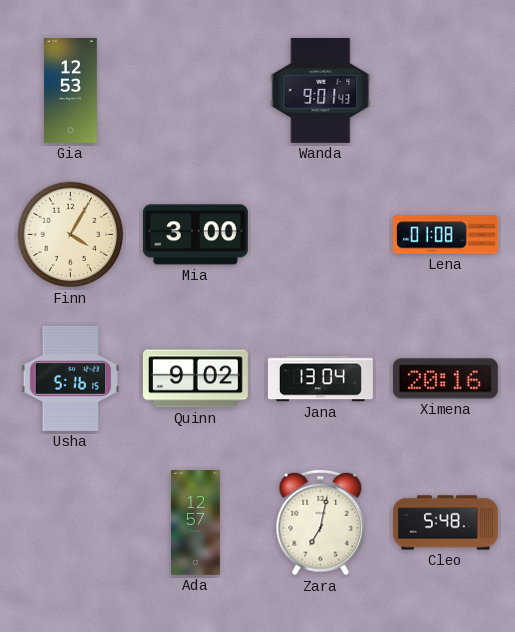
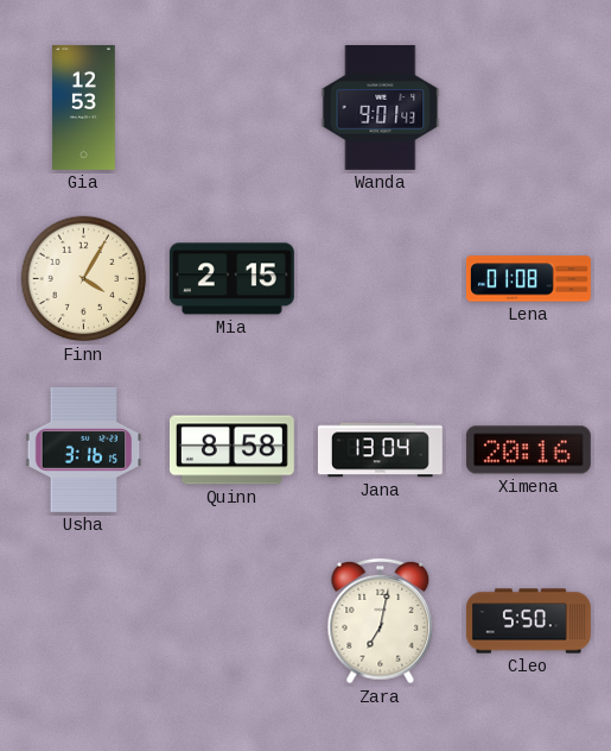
Mia: 3:00 -> 2:15 (231, 279)
Usha: 5:16 -> 3:16 (84, 449)
Quinn: 9:02 -> 8:58 (231, 450)
Ada: 12:57 -> none (196, 523)
Cleo: 5:48 -> 5:50 (528, 621)
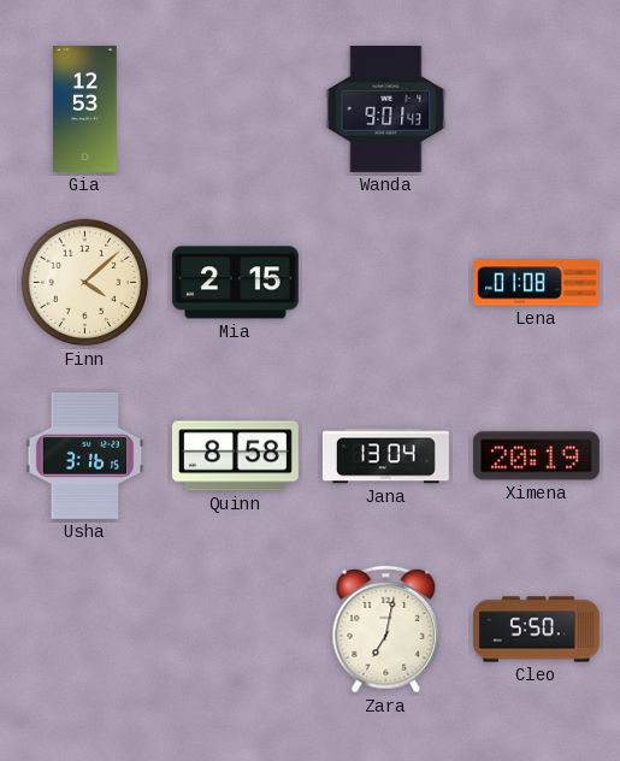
Finn: 4:05 -> 4:08 (85, 283)
Ximena: 20:16 -> 20:19 (536, 456)
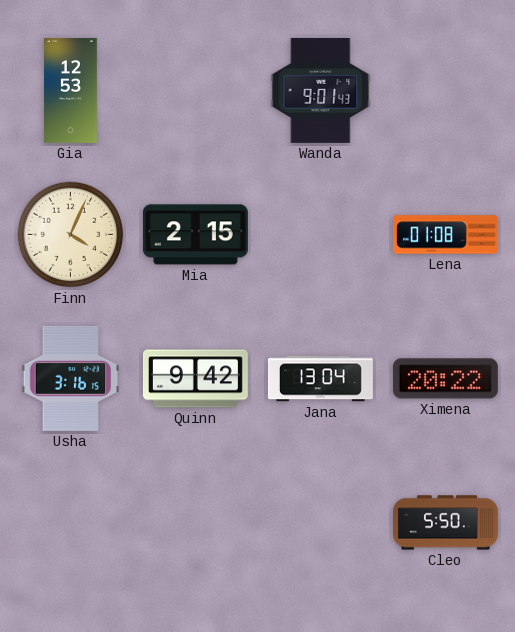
Finn: 4:08 -> 4:04 (71, 235)
Quinn: 8:58 -> 9:42 (195, 379)
Ximena: 20:19 -> 20:22 (445, 379)
Zara: 7:02 -> none (386, 630)
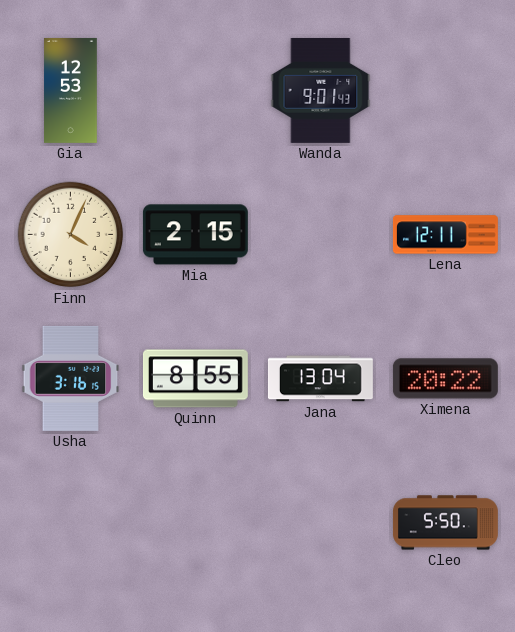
Lena: 01:08 -> 12:11 (445, 235)
Quinn: 9:42 -> 8:55 (195, 379)
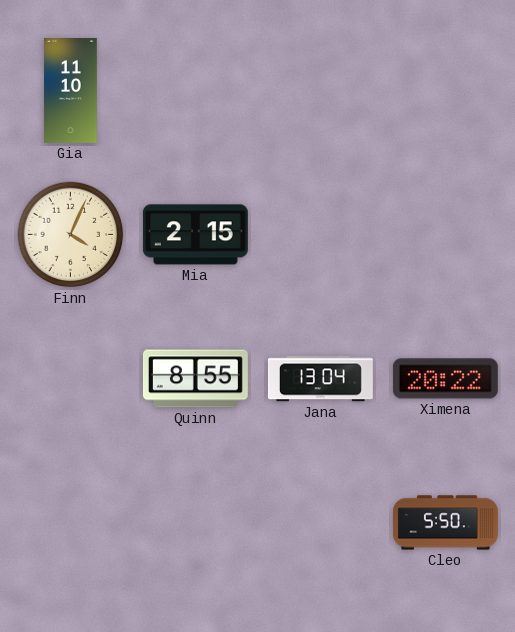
Gia: 12:53 -> 11:10 (71, 90)
Wanda: 9:01 -> none (321, 90)
Lena: 12:11 -> none (445, 235)
Usha: 3:16 -> none (71, 378)
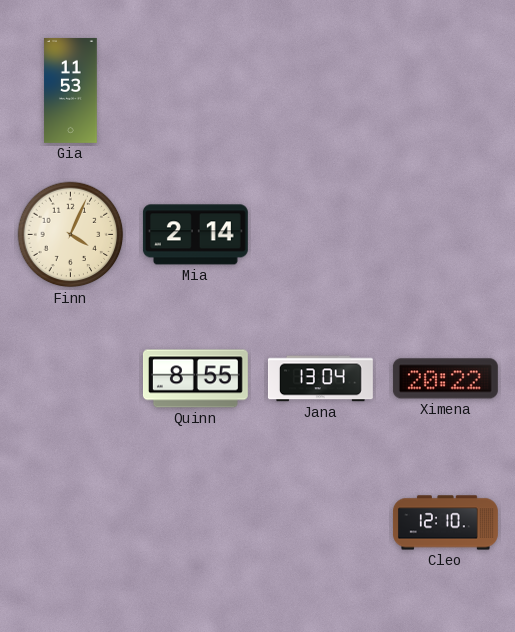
Gia: 11:10 -> 11:53 (71, 90)
Mia: 2:15 -> 2:14 (195, 235)
Cleo: 5:50 -> 12:10 (445, 523)
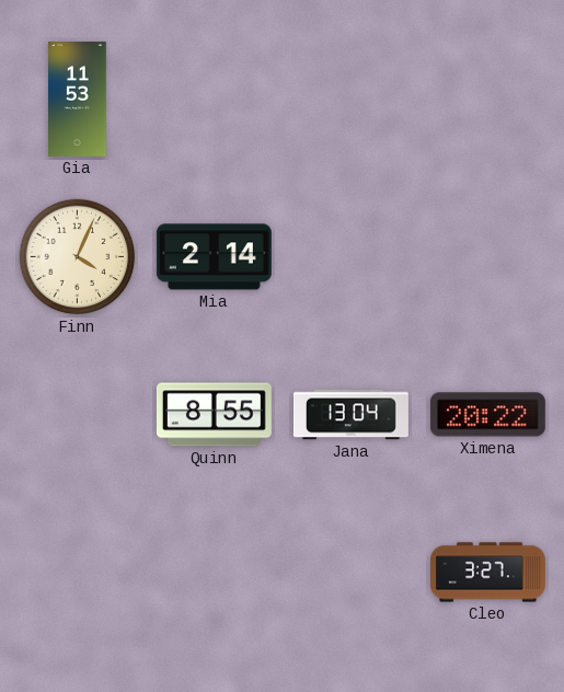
Cleo: 12:10 -> 3:27 (487, 573)
